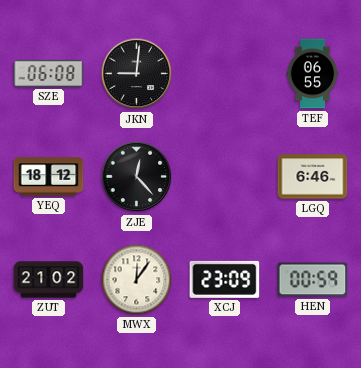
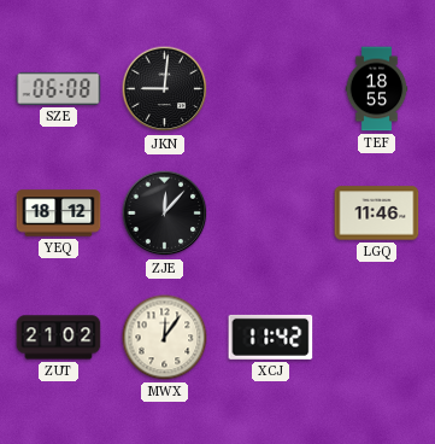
TEF: 06:55 -> 18:55 (377, 89)
ZJE: 12:23 -> 12:07 (165, 214)
LGQ: 6:46 -> 11:46 (377, 214)
XCJ: 23:09 -> 11:42 (271, 337)
HEN: 00:59 -> none (313, 280)
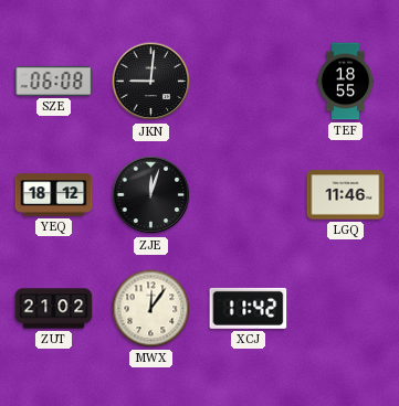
ZJE: 12:07 -> 12:03 (151, 195)
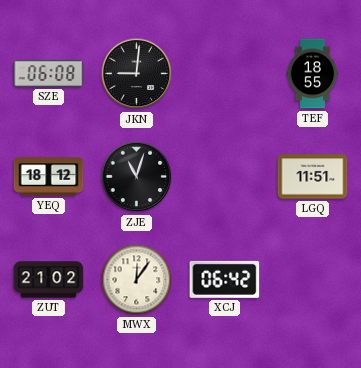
ZJE: 12:03 -> 11:03 (137, 177)
LGQ: 11:46 -> 11:51 (313, 177)
XCJ: 11:42 -> 06:42 (225, 279)
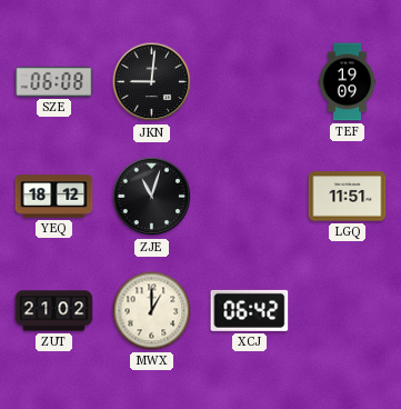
TEF: 18:55 -> 19:09 (348, 82)
MWX: 12:06 -> 1:00 (152, 311)
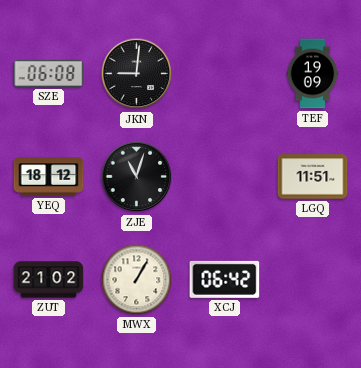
MWX: 1:00 -> 1:05 (137, 280)
